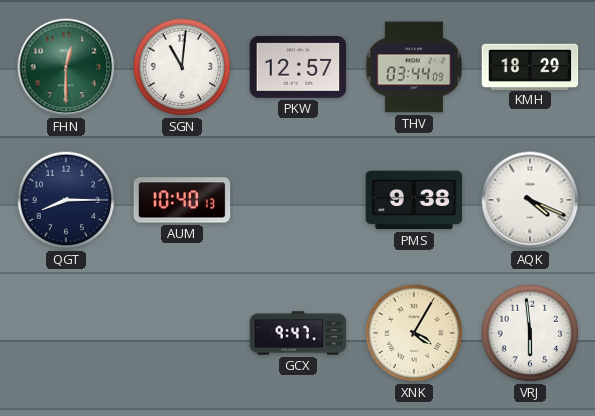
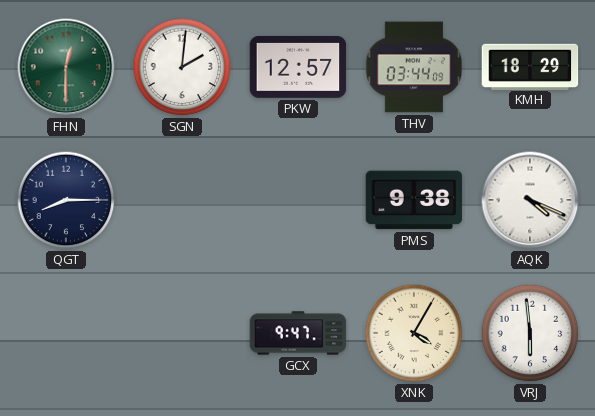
SGN: 11:01 -> 2:01 (182, 67)
AUM: 10:40 -> none (182, 200)
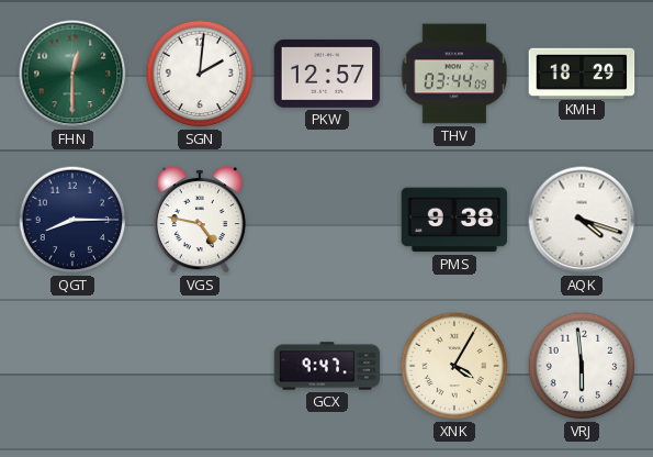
VGS: none -> 4:47 (200, 220)
AQK: 4:19 -> 4:18 (582, 220)
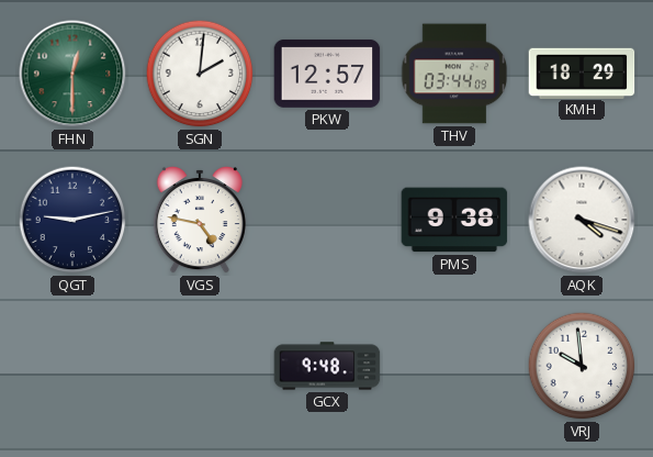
QGT: 8:15 -> 9:13 (72, 220)
GCX: 9:47 -> 9:48 (327, 366)
XNK: 4:05 -> none (454, 366)
VRJ: 5:59 -> 9:59 (582, 366)
